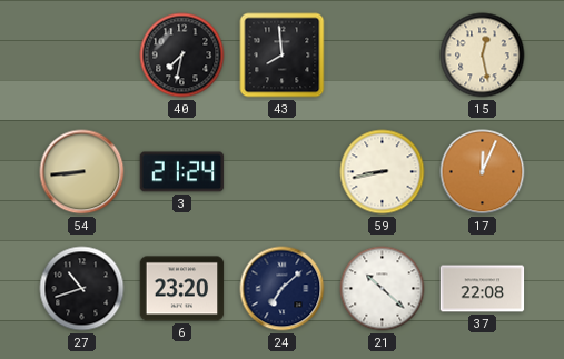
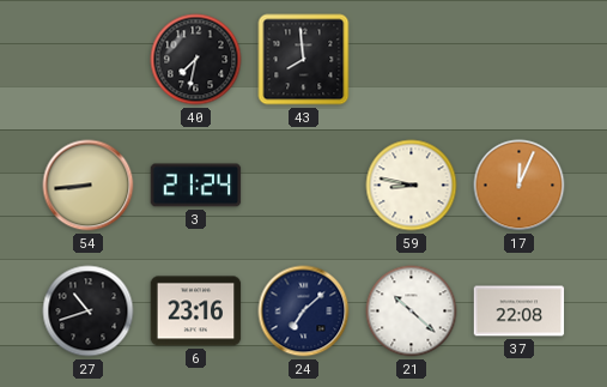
15: 12:28 -> none (483, 56)
59: 8:43 -> 8:47 (412, 186)
6: 23:20 -> 23:16 (196, 312)
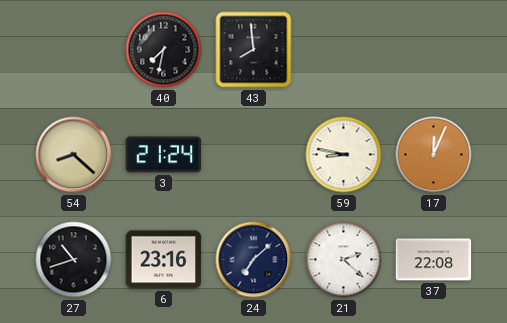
54: 8:44 -> 8:22 (74, 155)
21: 10:22 -> 2:22 (344, 260)
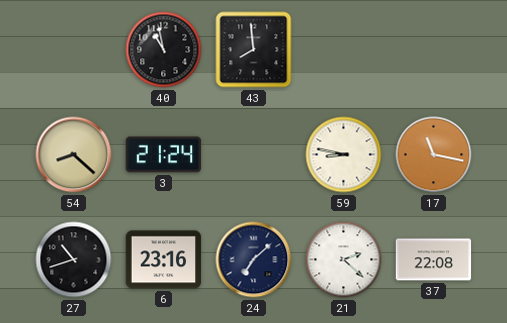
40: 7:32 -> 10:58 (164, 50)
17: 12:04 -> 11:17 (434, 155)
